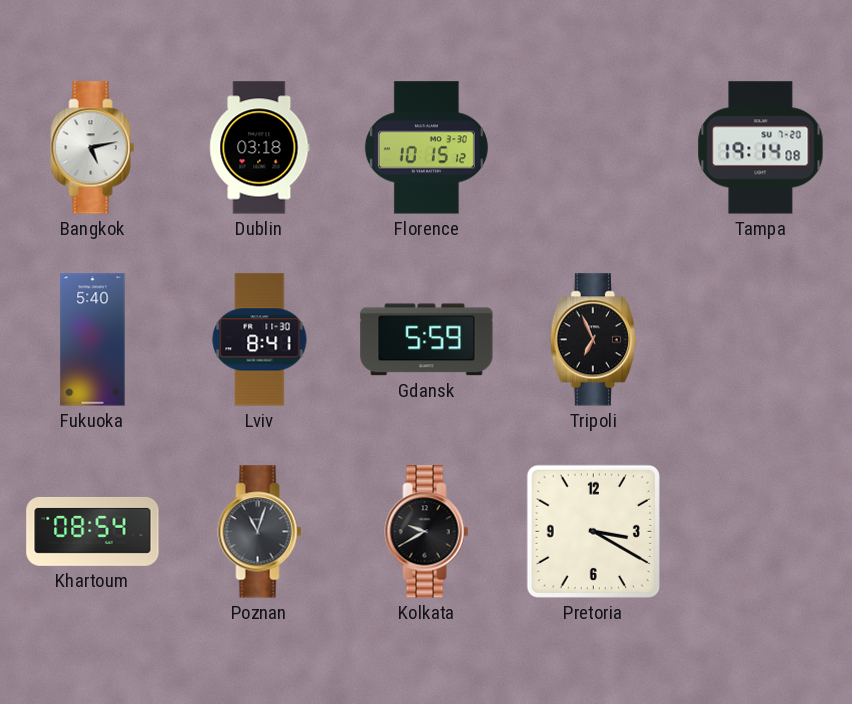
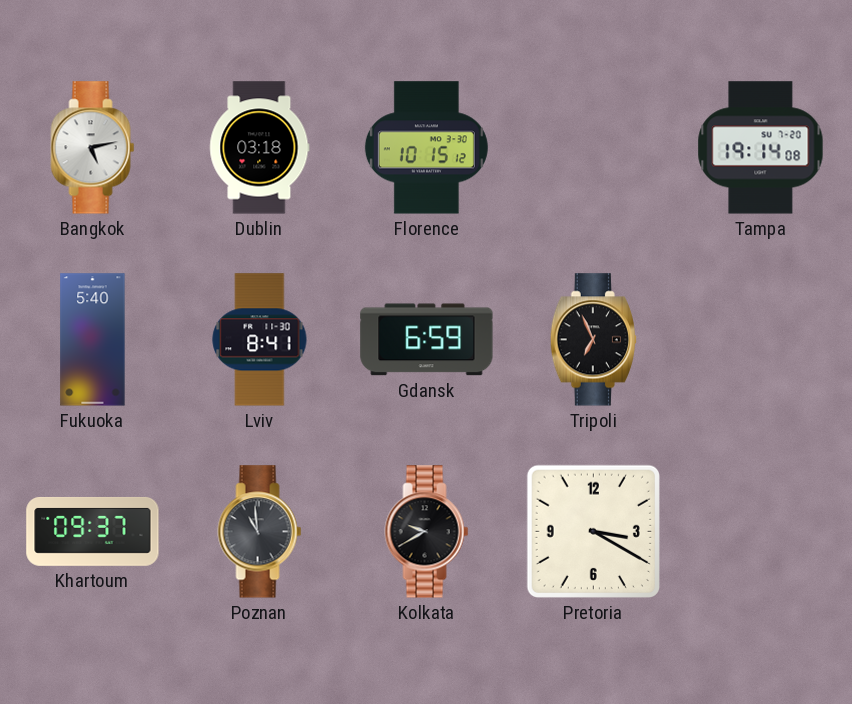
Gdansk: 5:59 -> 6:59 (427, 340)
Khartoum: 08:54 -> 09:37 (93, 531)
Poznan: 11:03 -> 10:59 (260, 532)
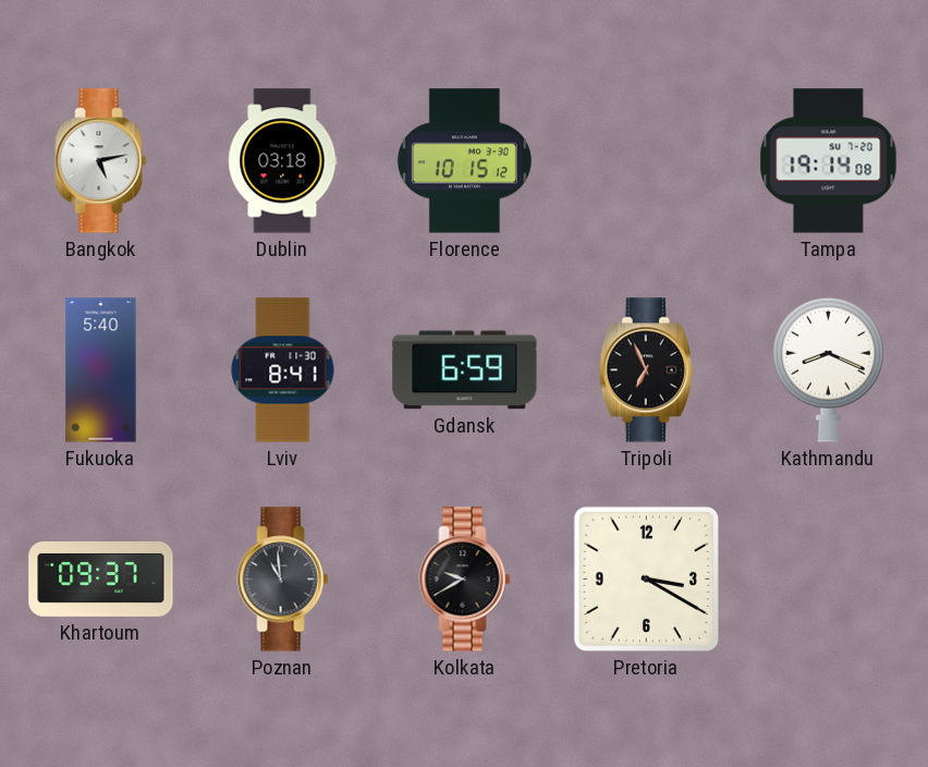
Kathmandu: none -> 8:19 (829, 369)
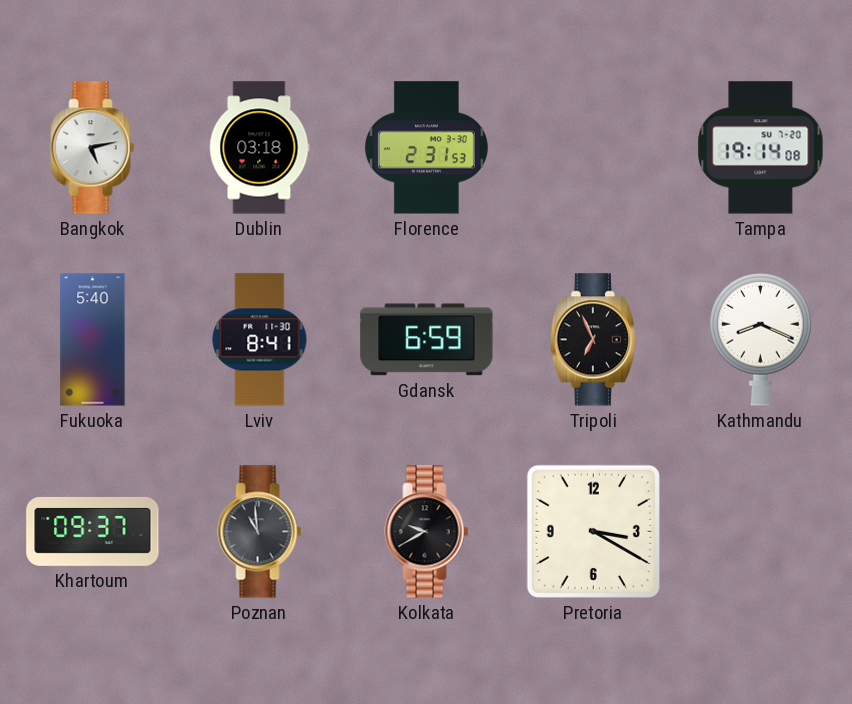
Florence: 10:15 -> 2:31 (426, 148)
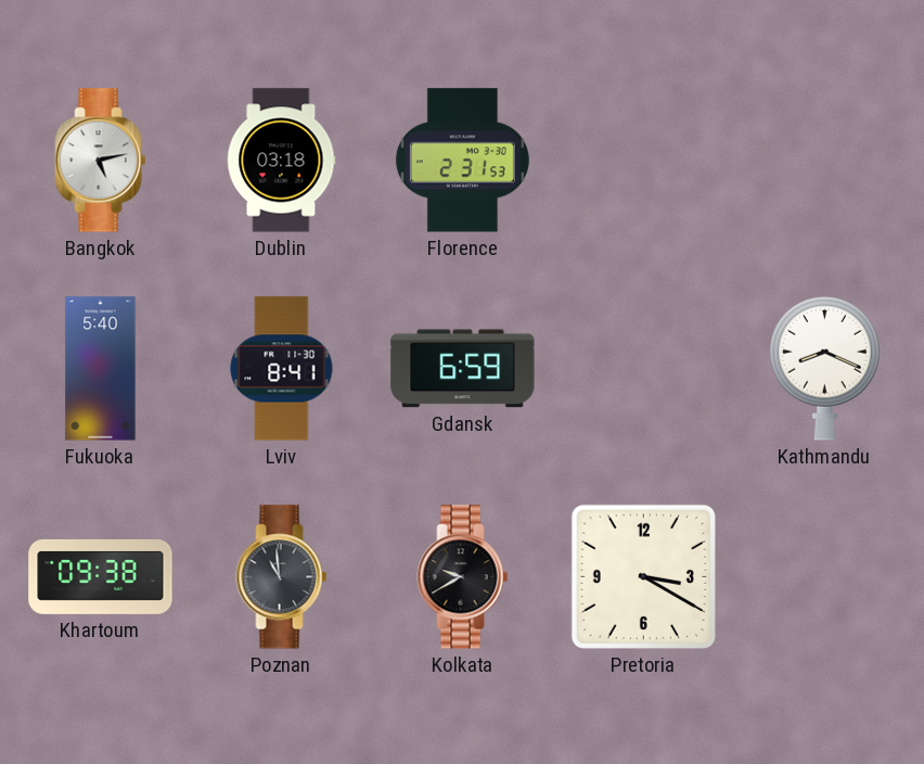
Tampa: 19:14 -> none (761, 148)
Tripoli: 6:56 -> none (593, 340)
Khartoum: 09:37 -> 09:38 (101, 576)
